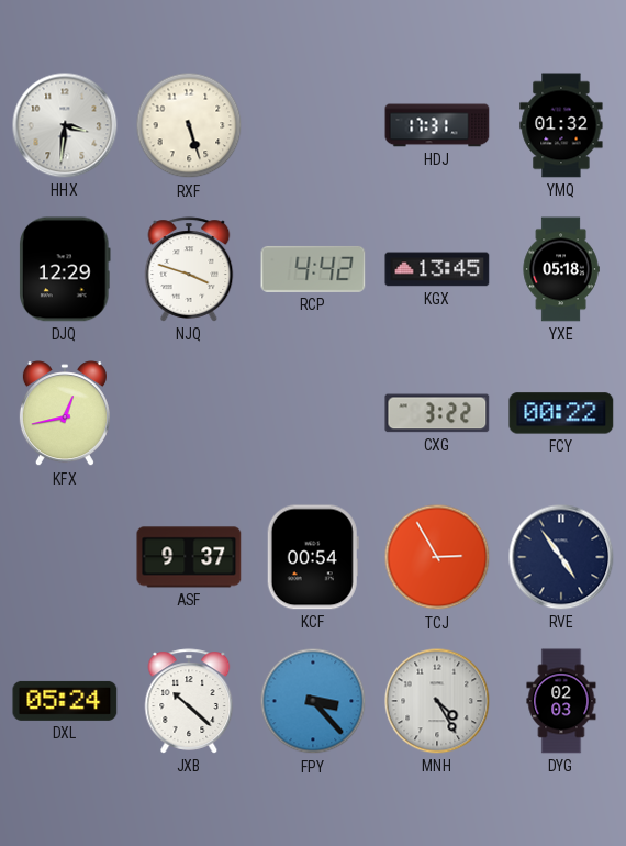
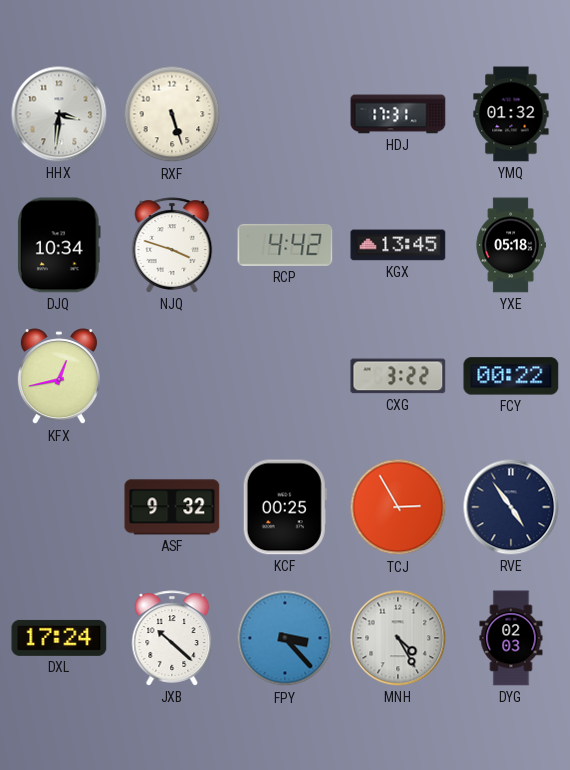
DJQ: 12:29 -> 10:34 (60, 245)
ASF: 9:37 -> 9:32 (172, 507)
KCF: 00:54 -> 00:25 (285, 507)
DXL: 05:24 -> 17:24 (59, 638)
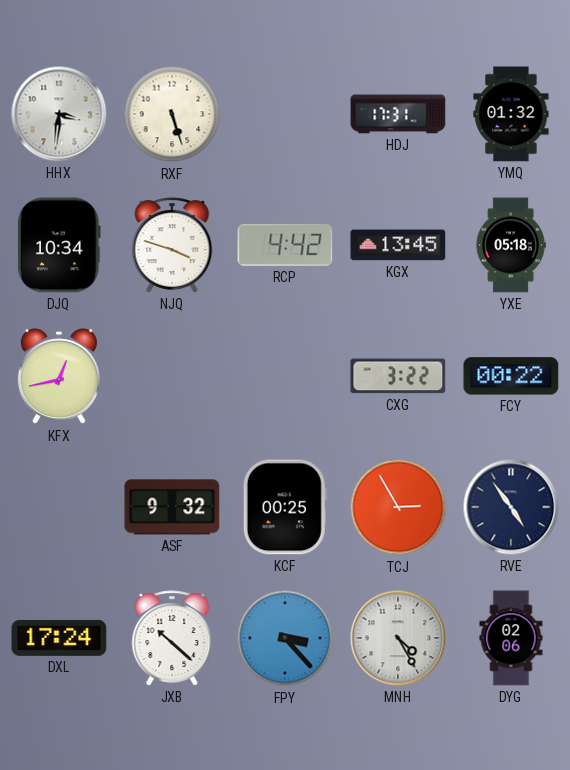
DYG: 02:03 -> 02:06 (511, 638)
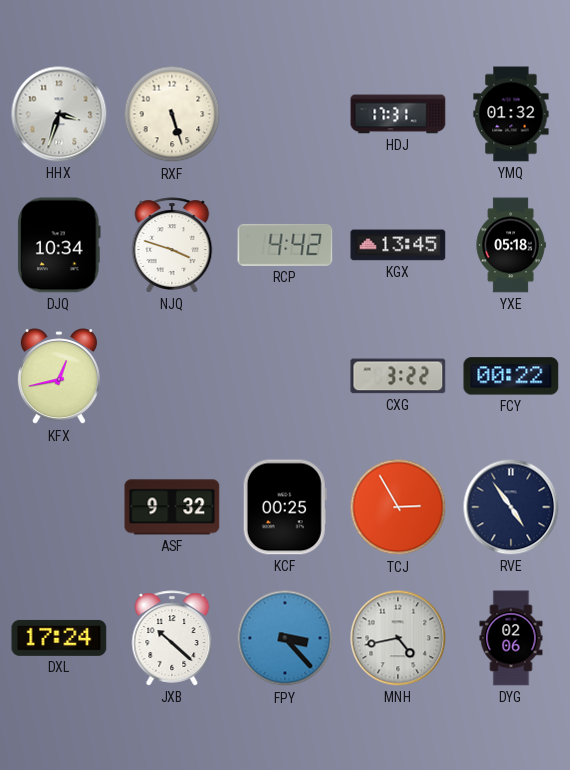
HHX: 3:31 -> 3:33 (59, 114)
MNH: 4:25 -> 4:43 (398, 638)
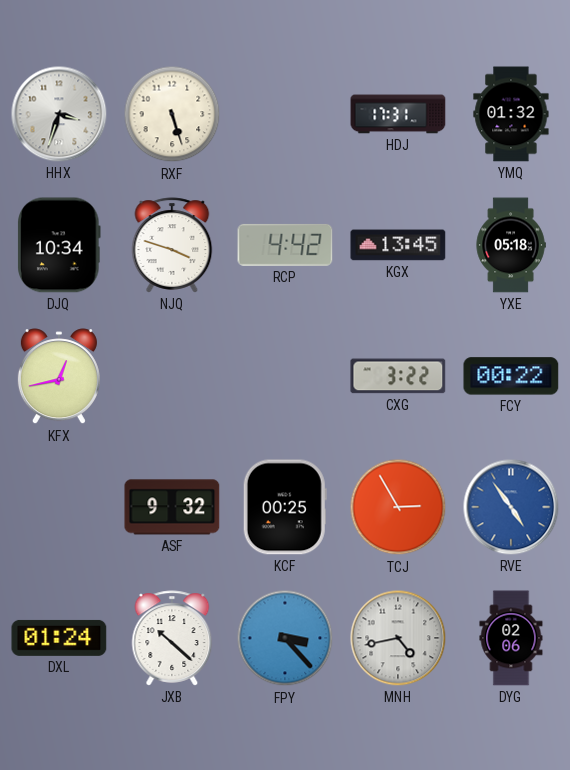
RVE dial: navy -> blue (511, 507)
DXL: 17:24 -> 01:24 (59, 638)
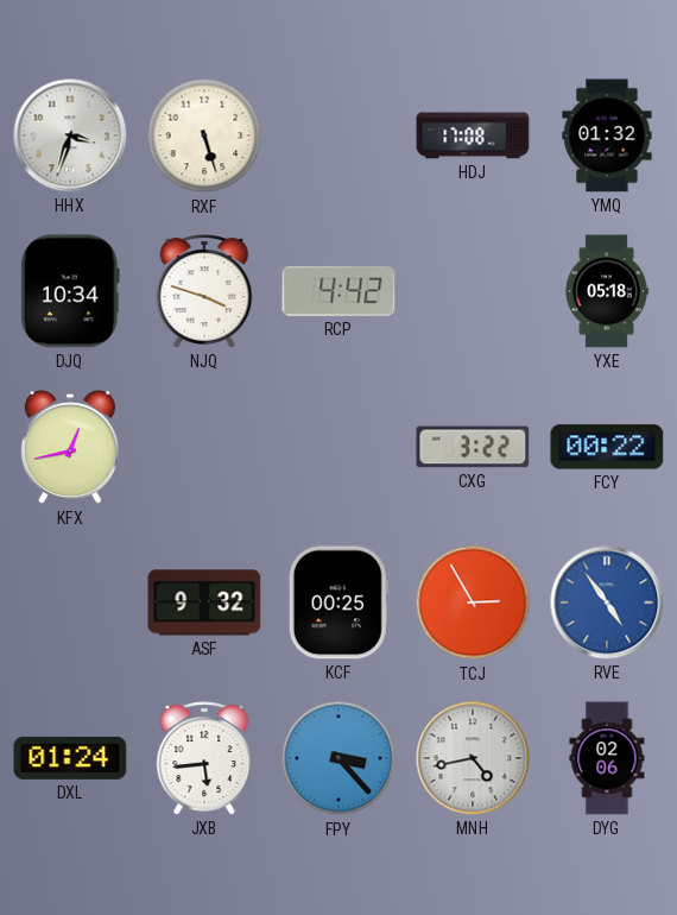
HDJ: 17:31 -> 17:08 (473, 135)
KGX: 13:45 -> none (398, 245)
JXB: 10:22 -> 5:44 (204, 758)
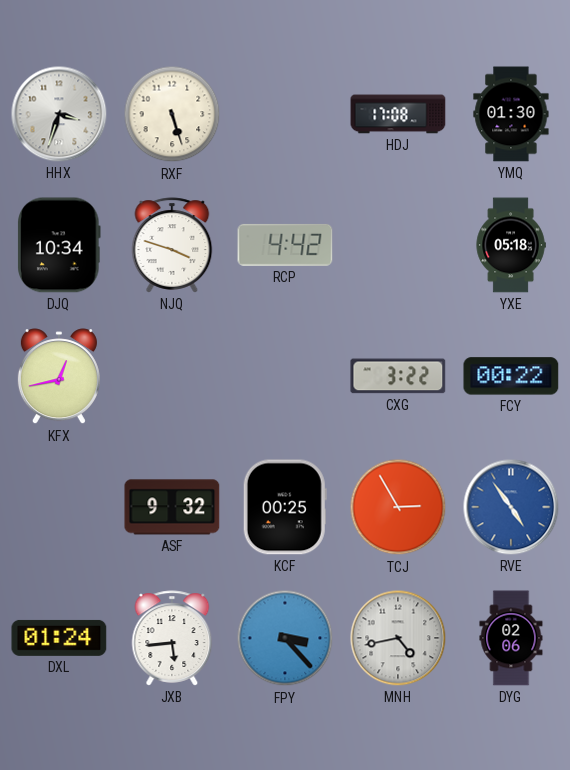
YMQ: 01:32 -> 01:30 (511, 114)
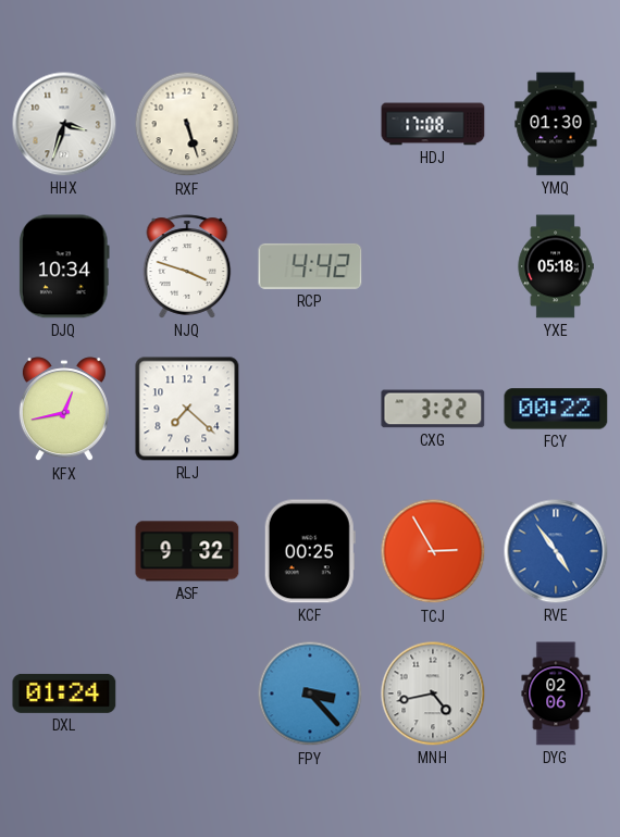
RLJ: none -> 7:22 (187, 409)
JXB: 5:44 -> none (172, 638)
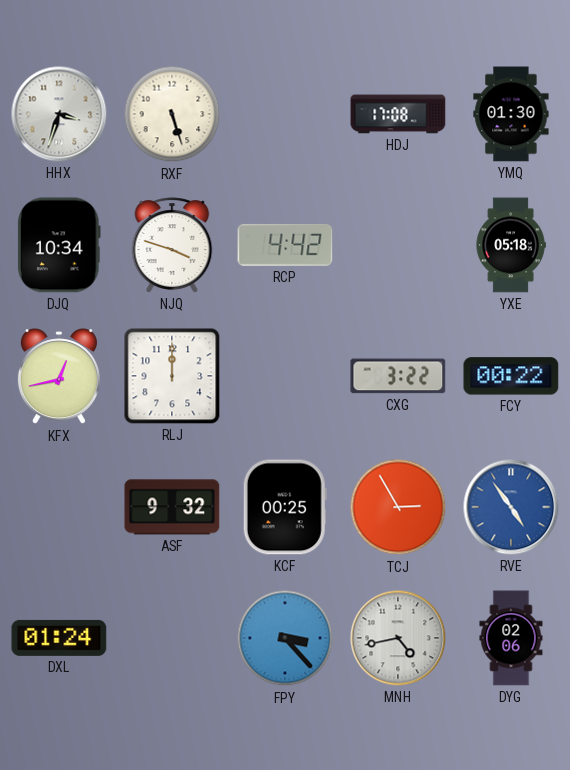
RLJ: 7:22 -> 12:00 (172, 376)
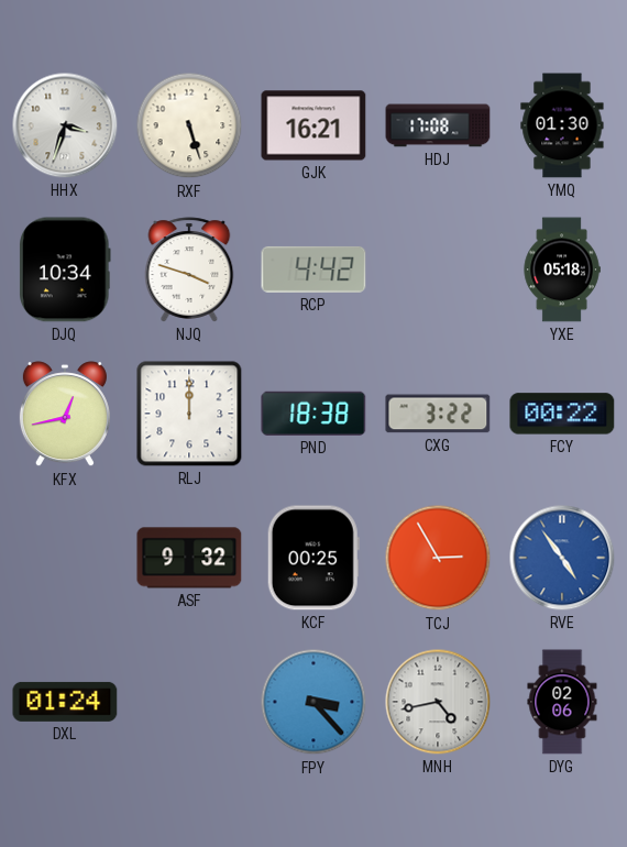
GJK: none -> 16:21 (313, 125)
PND: none -> 18:38 (313, 414)
